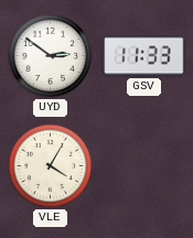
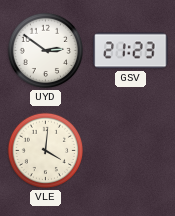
GSV: 11:33 -> 21:23 (131, 51)
VLE: 4:05 -> 4:01 (46, 151)
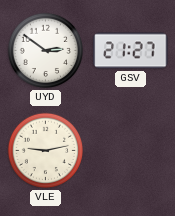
GSV: 21:23 -> 21:27 (131, 51)
VLE: 4:01 -> 9:13 (46, 151)
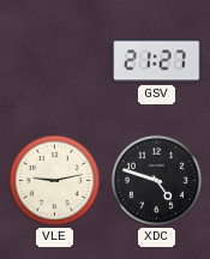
UYD: 2:51 -> none (46, 51)
XDC: none -> 4:48 (157, 181)
